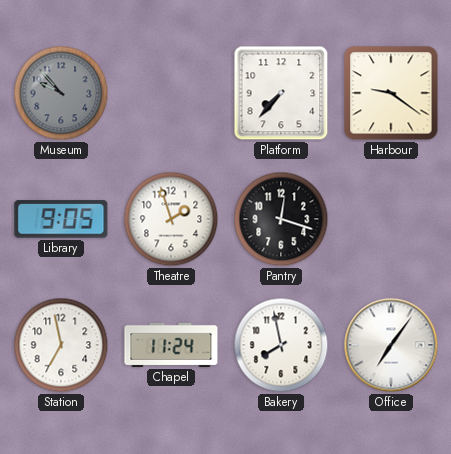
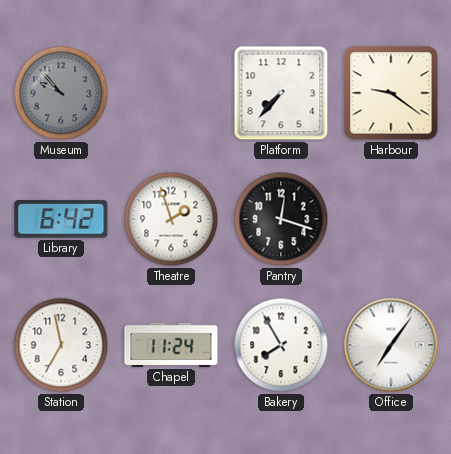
Library: 9:05 -> 6:42 (61, 219)
Bakery: 7:58 -> 7:55 (281, 345)
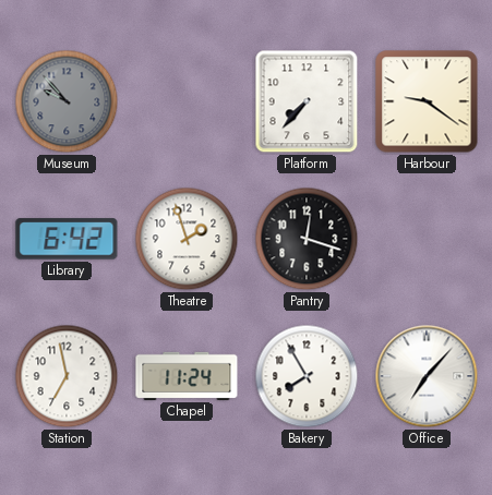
Office: 7:06 -> 7:07 (427, 376)
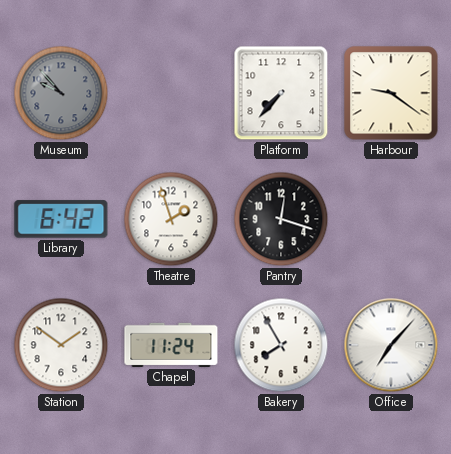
Station: 6:58 -> 1:51 (61, 345)
